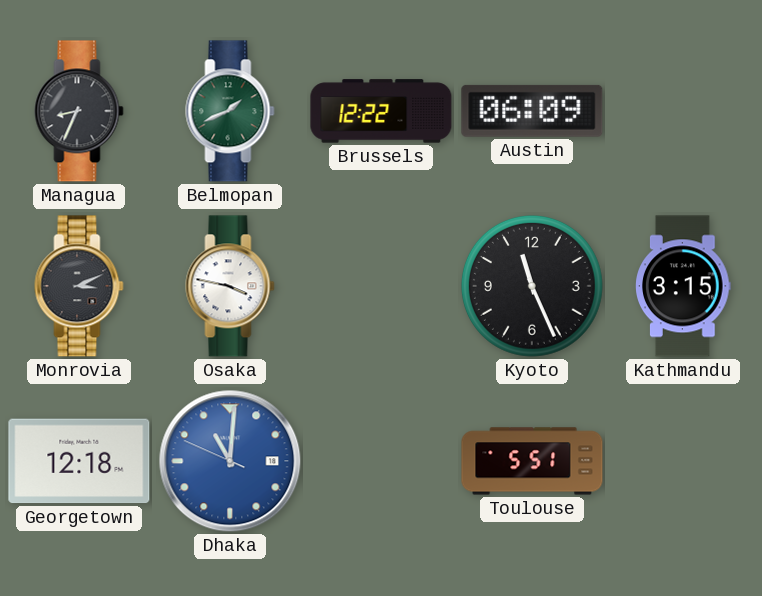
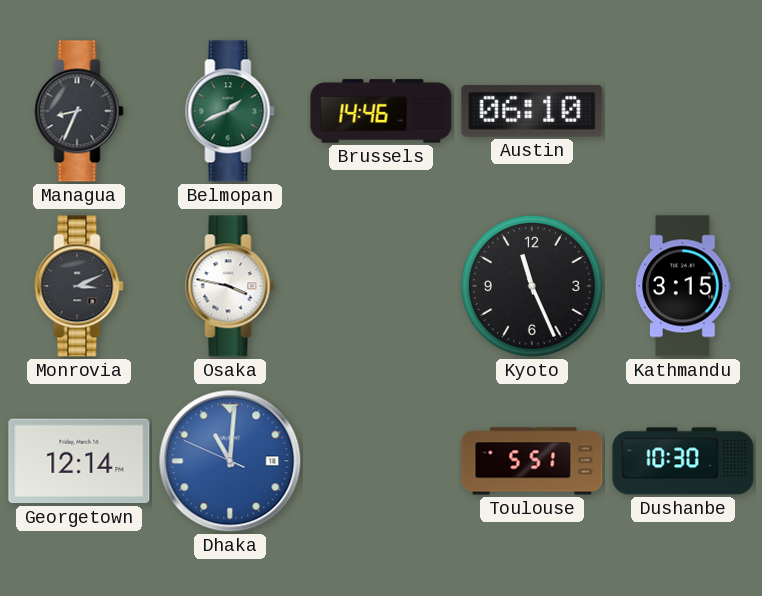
Brussels: 12:22 -> 14:46 (381, 111)
Austin: 06:09 -> 06:10 (532, 111)
Georgetown: 12:18 -> 12:14 (79, 461)
Dushanbe: none -> 10:30 (683, 461)
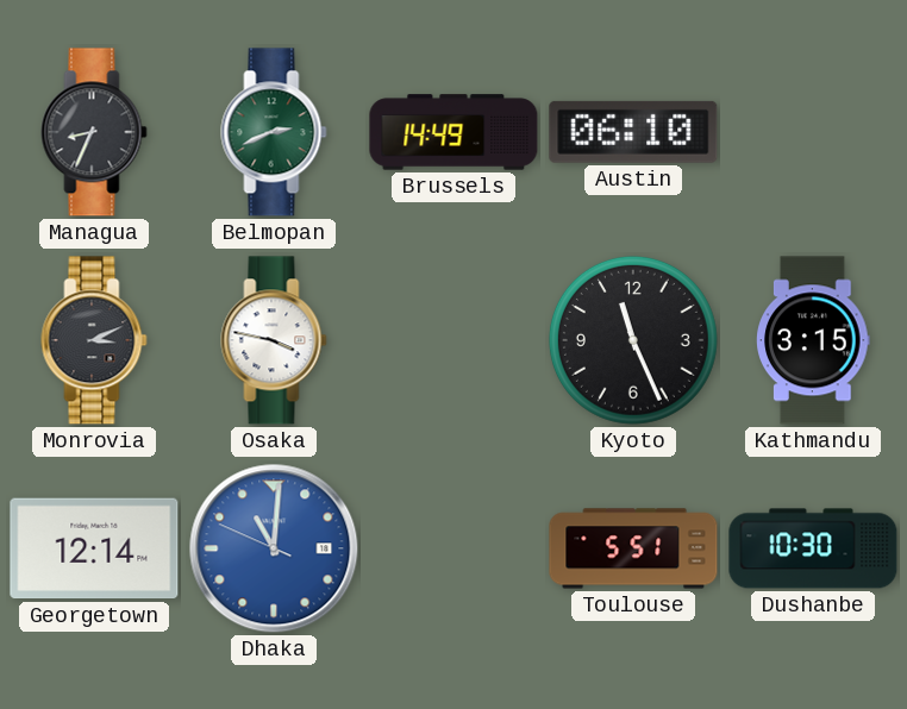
Belmopan: 1:41 -> 2:41 (274, 132)
Brussels: 14:46 -> 14:49 (453, 132)
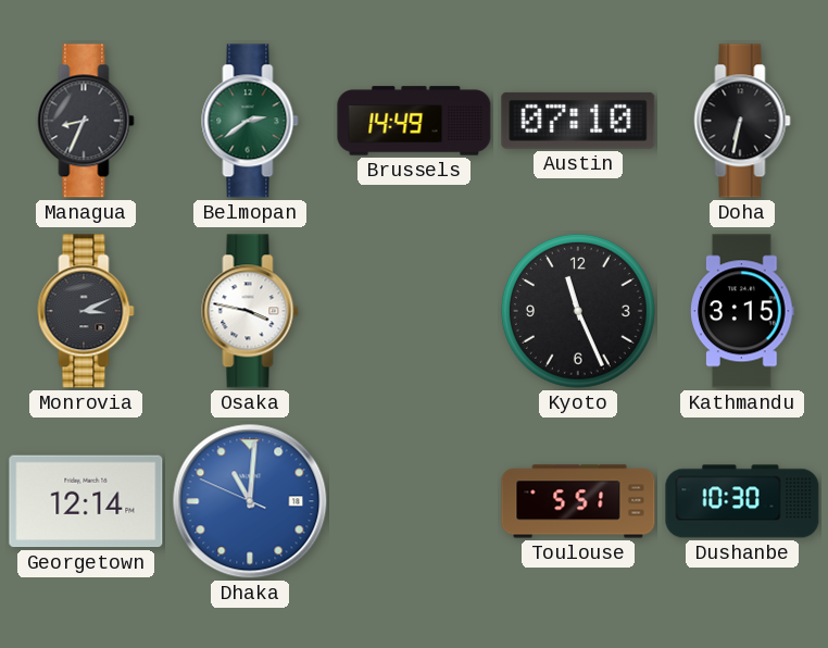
Belmopan: 2:41 -> 2:39 (250, 121)
Austin: 06:10 -> 07:10 (578, 121)
Doha: none -> 6:32 (742, 121)
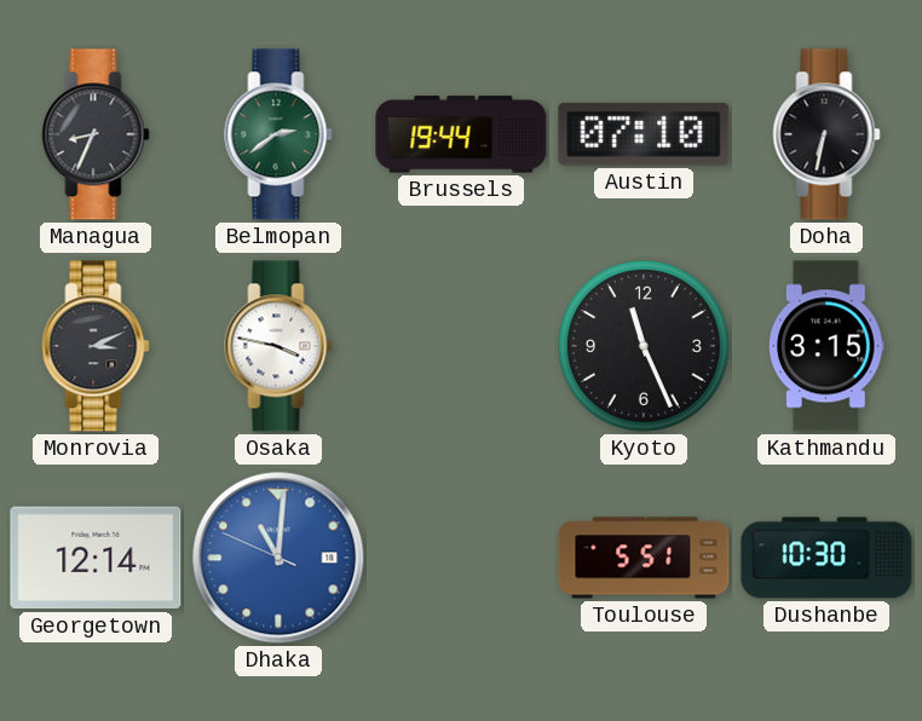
Brussels: 14:49 -> 19:44 (461, 134)
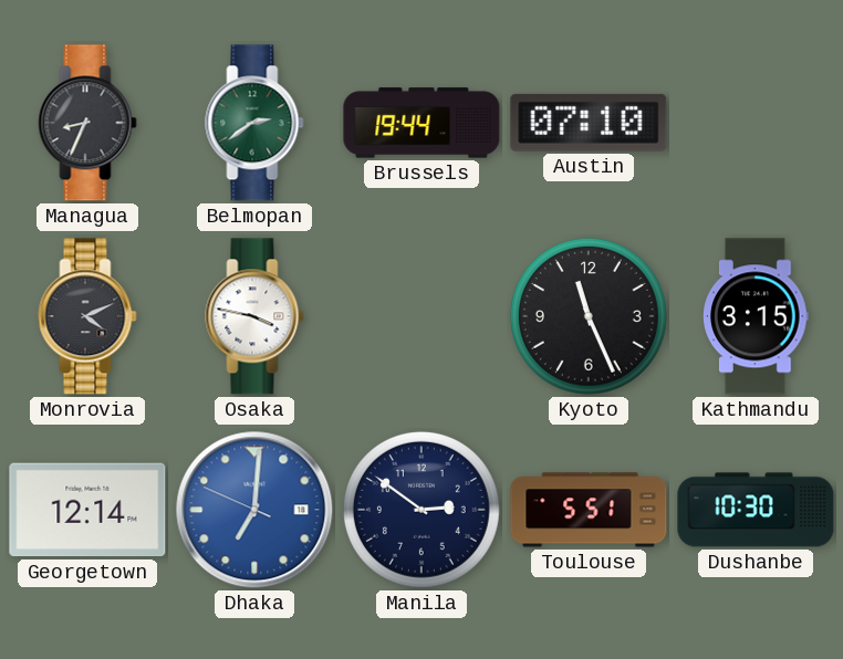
Doha: 6:32 -> none (826, 134)
Monrovia: 3:11 -> 4:11 (87, 316)
Dhaka: 11:00 -> 7:00 (254, 510)
Manila: none -> 2:51 (421, 510)
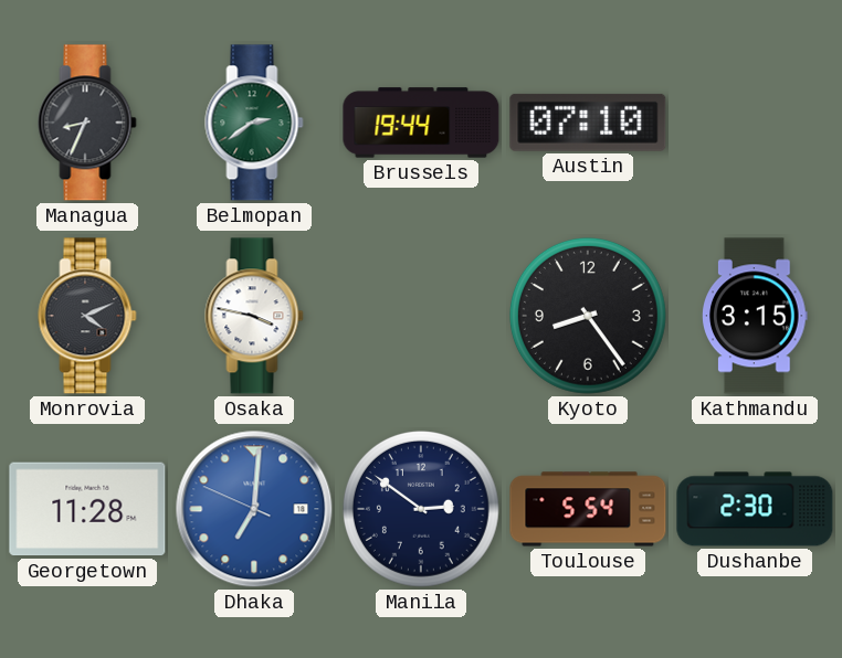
Kyoto: 11:26 -> 8:24 (588, 316)
Georgetown: 12:14 -> 11:28 (87, 509)
Toulouse: 5:51 -> 5:54 (588, 509)
Dushanbe: 10:30 -> 2:30 (755, 509)
